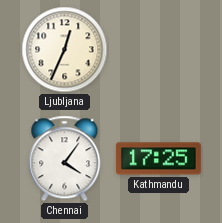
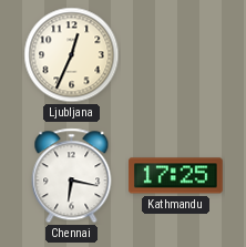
Chennai: 4:06 -> 6:17 (72, 176)
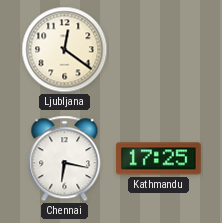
Ljubljana: 12:34 -> 12:21 (65, 50)
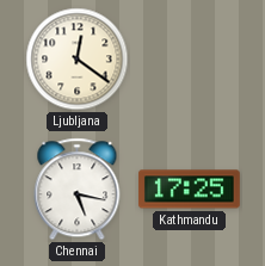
Chennai: 6:17 -> 5:17 (78, 190)
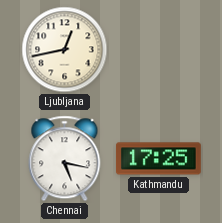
Ljubljana: 12:21 -> 12:43 (65, 50)
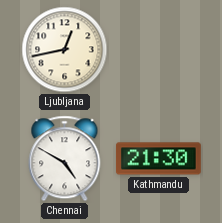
Chennai: 5:17 -> 4:50 (65, 159)
Kathmandu: 17:25 -> 21:30 (158, 159)
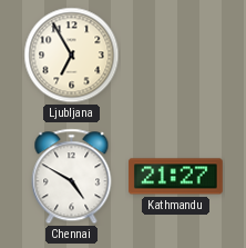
Ljubljana: 12:43 -> 6:55 (72, 56)
Kathmandu: 21:30 -> 21:27 (175, 177)
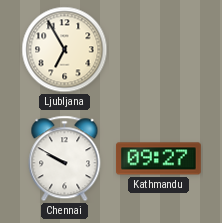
Chennai: 4:50 -> 9:50 (65, 159)
Kathmandu: 21:27 -> 09:27 (158, 159)
